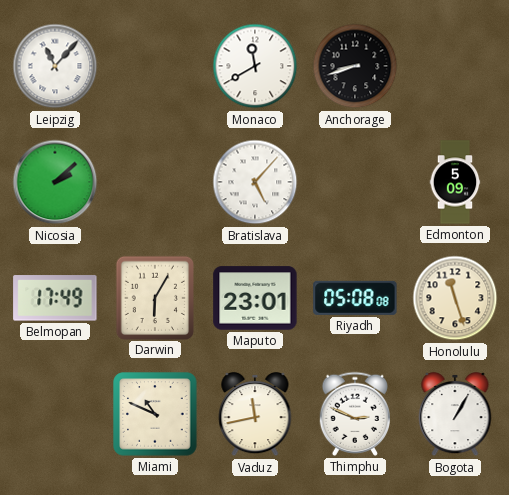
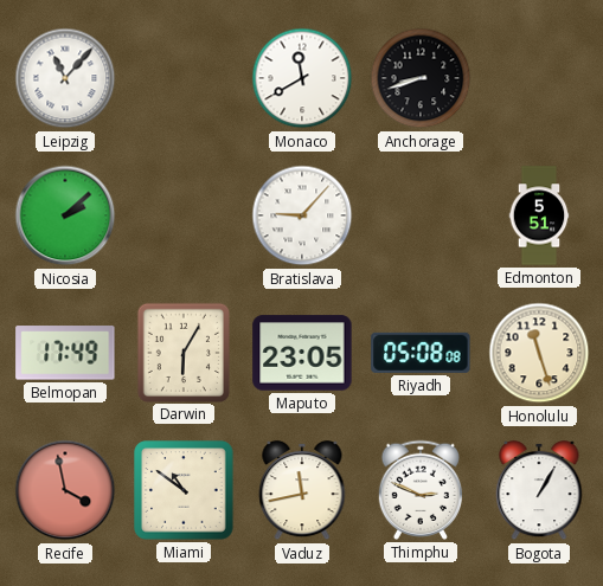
Bratislava: 5:07 -> 9:07 (302, 215)
Edmonton: 5:09 -> 5:51 (539, 215)
Maputo: 23:01 -> 23:05 (302, 353)
Recife: none -> 3:58 (65, 490)
Miami: 10:49 -> 10:51 (184, 490)
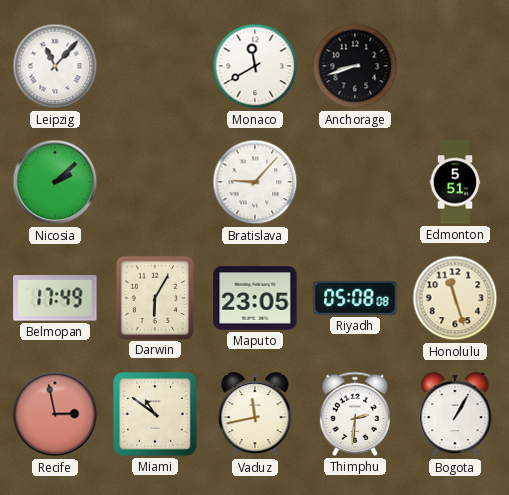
Recife: 3:58 -> 2:58 (55, 414)
Thimphu: 2:49 -> 2:31 (354, 414)
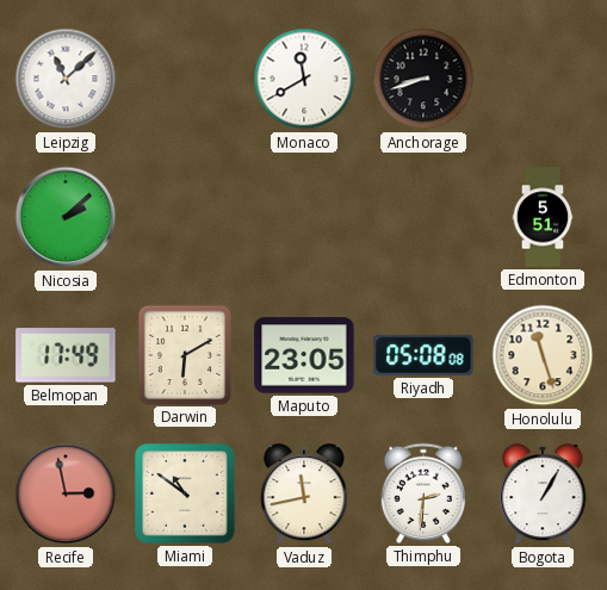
Leipzig: 11:07 -> 11:08 (66, 79)
Bratislava: 9:07 -> none (255, 182)
Darwin: 6:05 -> 6:10 (184, 354)
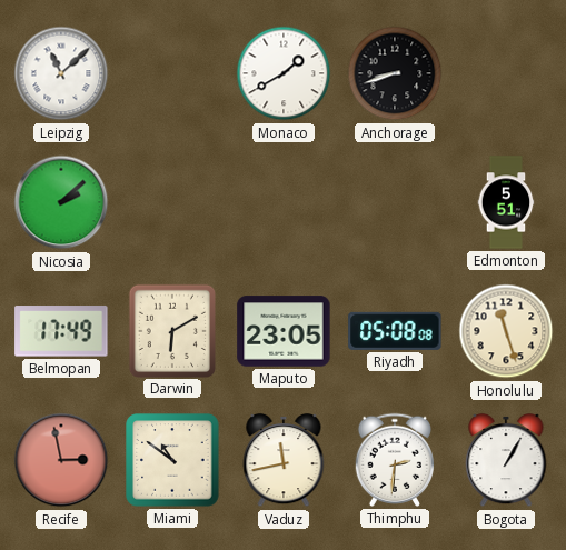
Monaco: 11:40 -> 1:40 (284, 73)
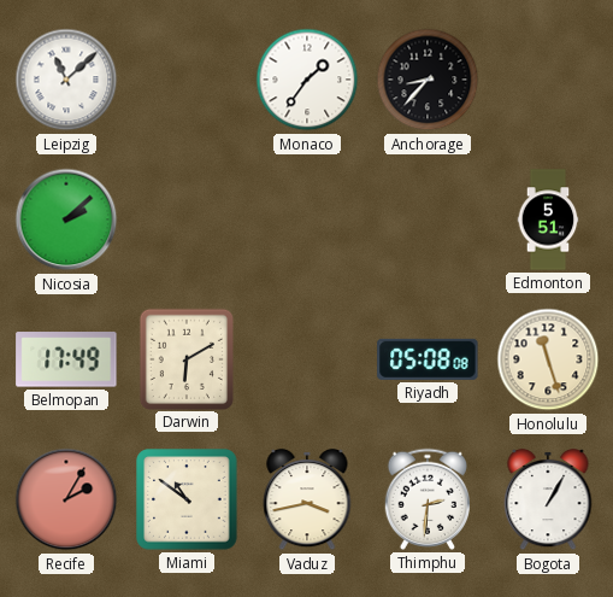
Monaco: 1:40 -> 1:36 (307, 80)
Anchorage: 8:42 -> 8:37 (428, 80)
Maputo: 23:05 -> none (284, 331)
Recife: 2:58 -> 2:05 (66, 499)
Vaduz: 11:43 -> 3:43 (307, 499)
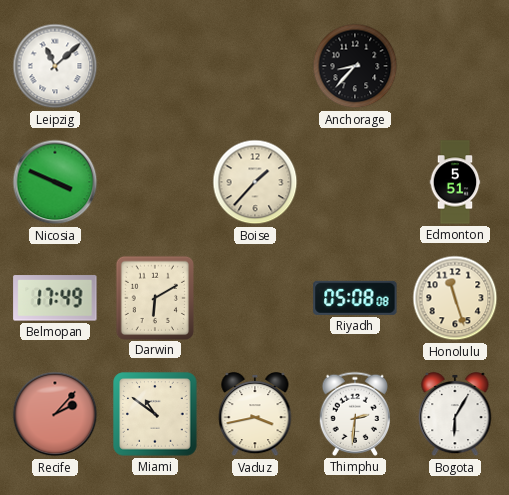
Monaco: 1:36 -> none (307, 80)
Nicosia: 2:08 -> 3:49 (55, 182)
Boise: none -> 1:37 (255, 182)
Recife: 2:05 -> 2:07 (55, 414)
Bogota: 1:05 -> 6:05 (455, 414)
